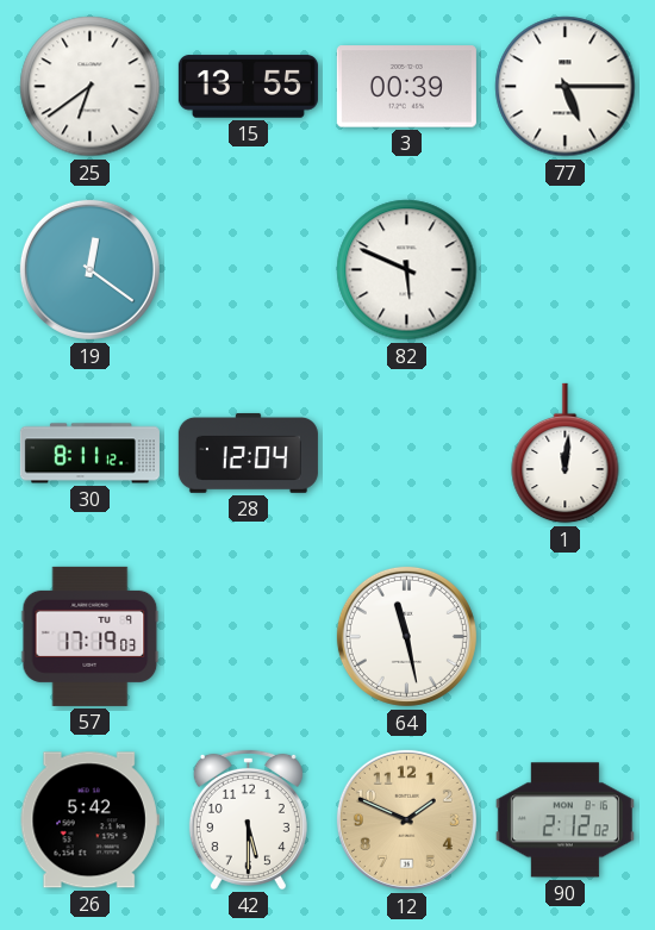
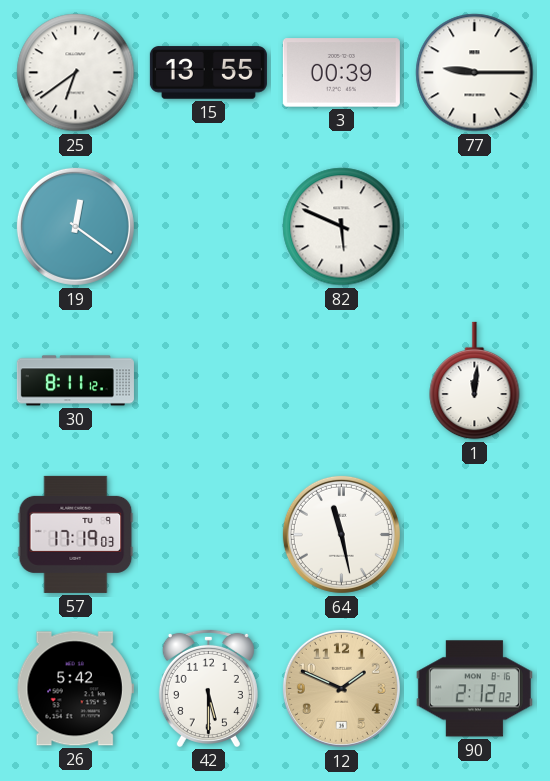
77: 5:15 -> 9:15 (475, 73)
28: 12:04 -> none (248, 452)
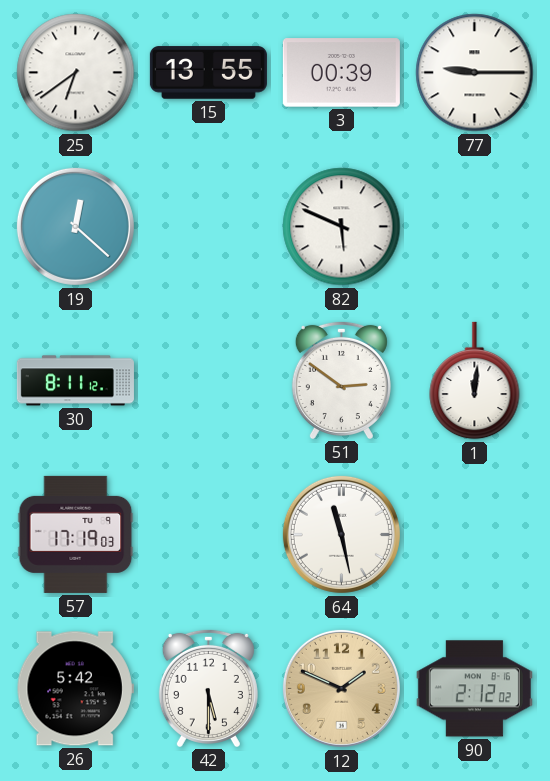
19: 12:21 -> 12:22 (75, 226)
51: none -> 2:51 (341, 380)
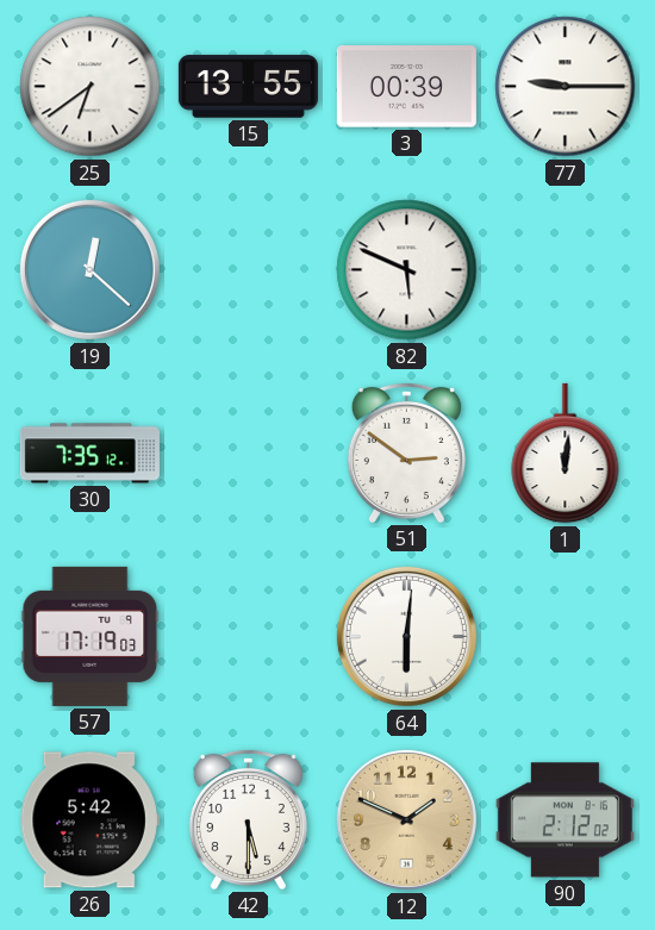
30: 8:11 -> 7:35 (89, 454)
64: 11:28 -> 6:01 (406, 636)
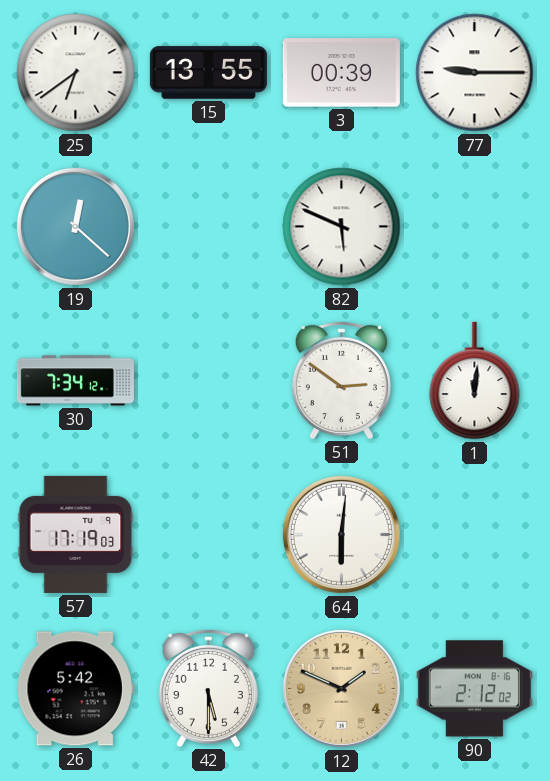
30: 7:35 -> 7:34 (75, 381)
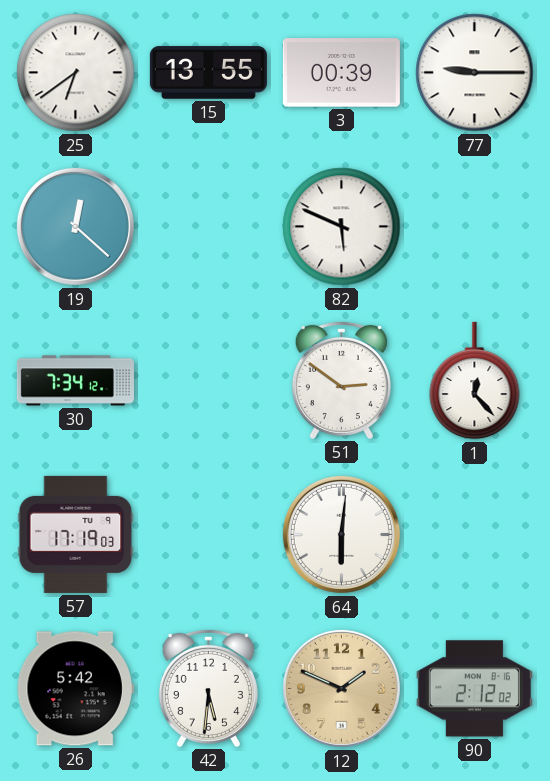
1: 12:01 -> 12:23 (475, 381)
42: 5:30 -> 5:31 (208, 688)
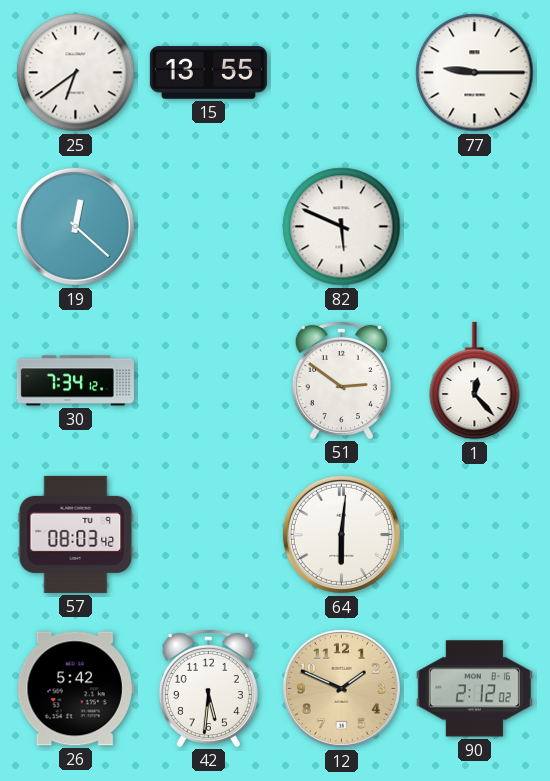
3: 00:39 -> none (341, 73)
57: 17:19 -> 08:03 (76, 534)
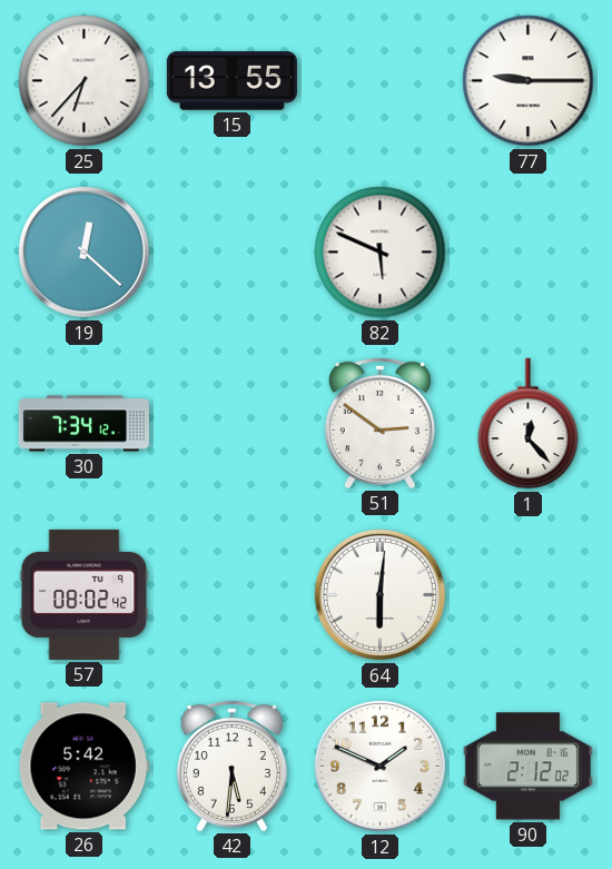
25: 6:39 -> 6:37 (85, 81)
57: 08:03 -> 08:02 (85, 594)
12 dial: champagne -> white (379, 766)
